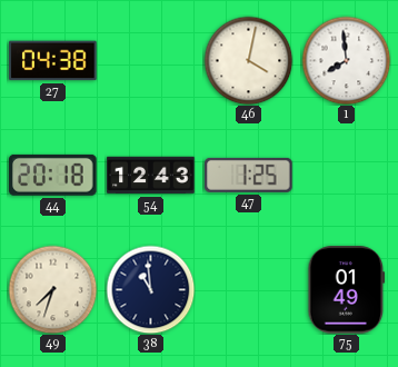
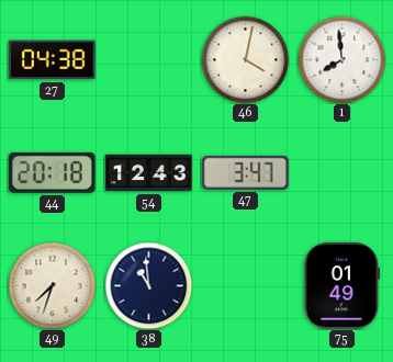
47: 1:25 -> 3:47 (246, 172)
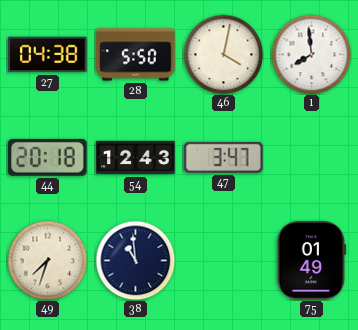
28: none -> 5:50 (136, 55)
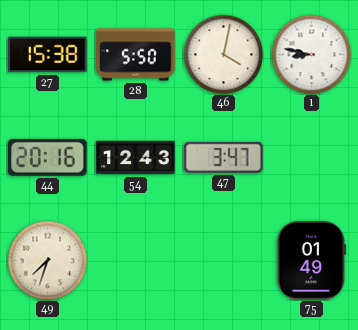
27: 04:38 -> 15:38 (48, 55)
1: 7:59 -> 8:47 (311, 54)
44: 20:18 -> 20:16 (48, 157)
38: 10:59 -> none (135, 260)
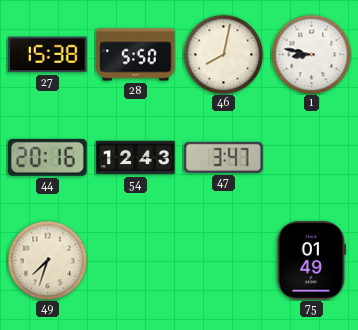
46: 4:02 -> 8:02 (223, 54)
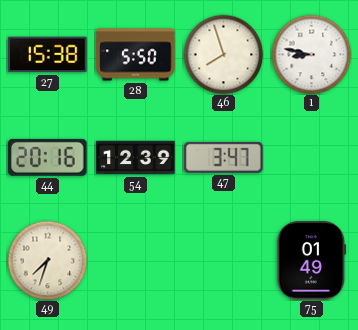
46: 8:02 -> 7:57 (223, 54)
54: 12:43 -> 12:39 (136, 158)
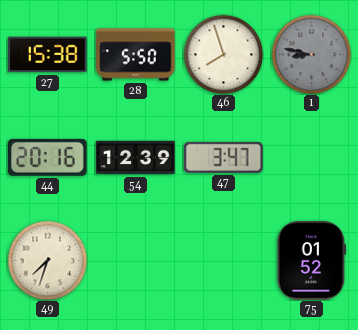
1 dial: white -> grey (311, 54)
75: 01:49 -> 01:52 (312, 261)
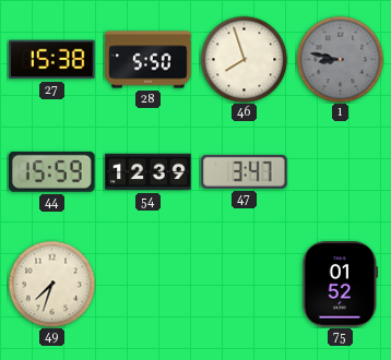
44: 20:16 -> 15:59 (52, 171)
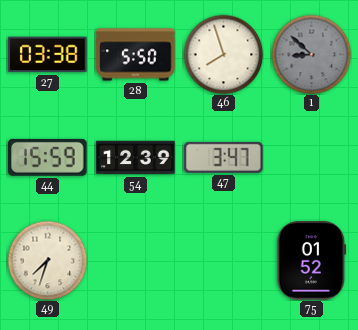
27: 15:38 -> 03:38 (48, 55)
1: 8:47 -> 8:52 (311, 54)
